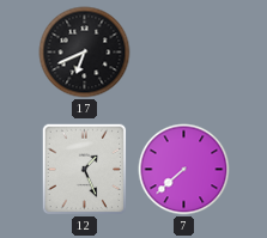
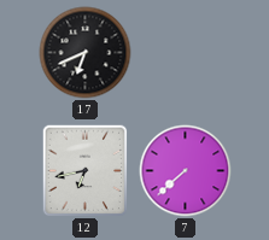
12: 1:26 -> 6:43 (86, 171)
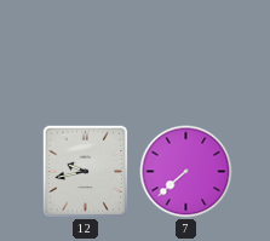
17: 6:41 -> none (86, 53)
12: 6:43 -> 9:43 (86, 172)
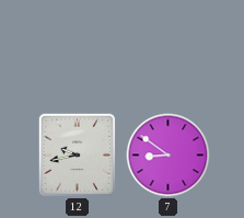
7: 7:38 -> 8:51 (169, 156)
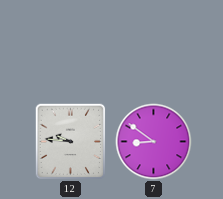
12: 9:43 -> 9:46 (71, 142)
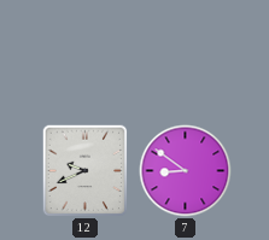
12: 9:46 -> 9:41 (86, 171)
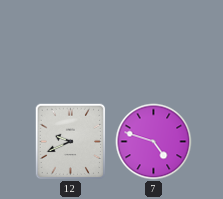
7: 8:51 -> 4:48 (154, 142)
